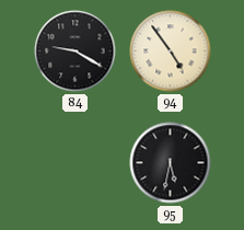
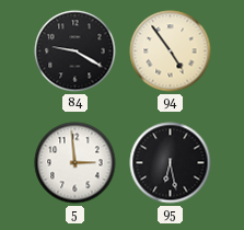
5: none -> 2:59 (75, 163)
95: 5:32 -> 6:28 (171, 163)
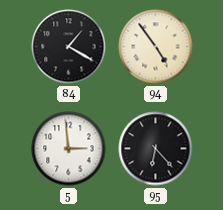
84: 9:20 -> 1:20 (69, 47)
95: 6:28 -> 6:23 (156, 149)
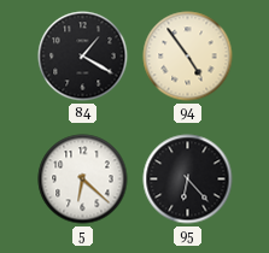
5: 2:59 -> 6:22 (83, 180)
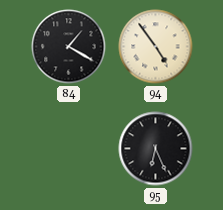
5: 6:22 -> none (83, 180)
95: 6:23 -> 6:26 (156, 149)
